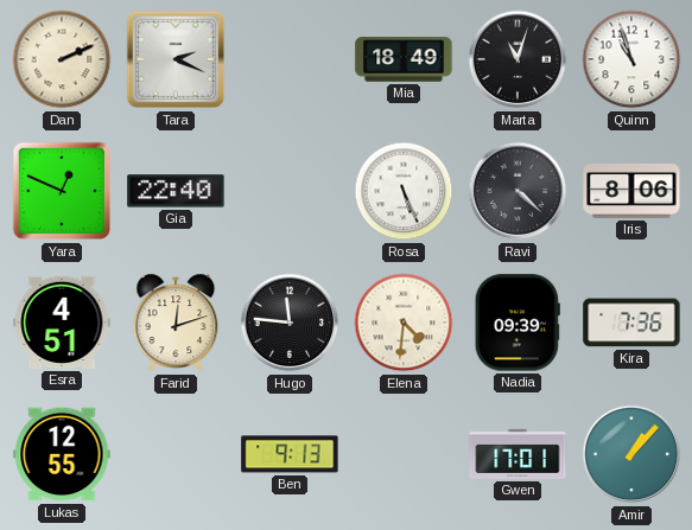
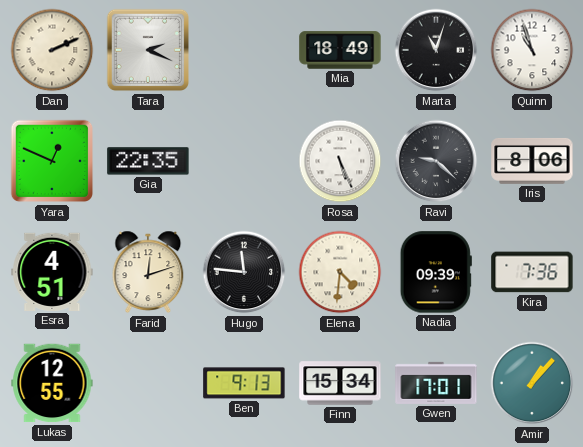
Gia: 22:40 -> 22:35 (148, 161)
Ravi: 4:22 -> 9:22 (436, 161)
Finn: none -> 15:34 (340, 383)
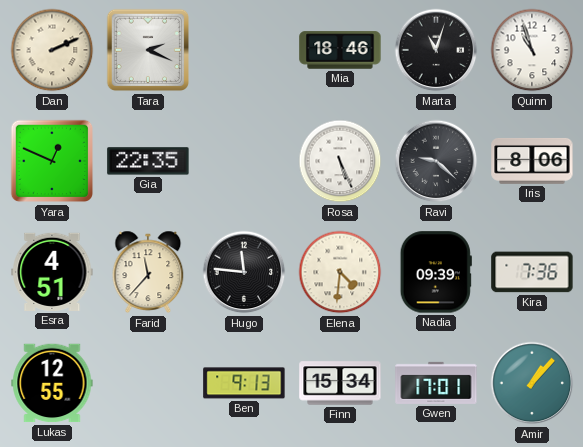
Mia: 18:49 -> 18:46 (340, 50)
Farid: 12:12 -> 11:37 (148, 272)
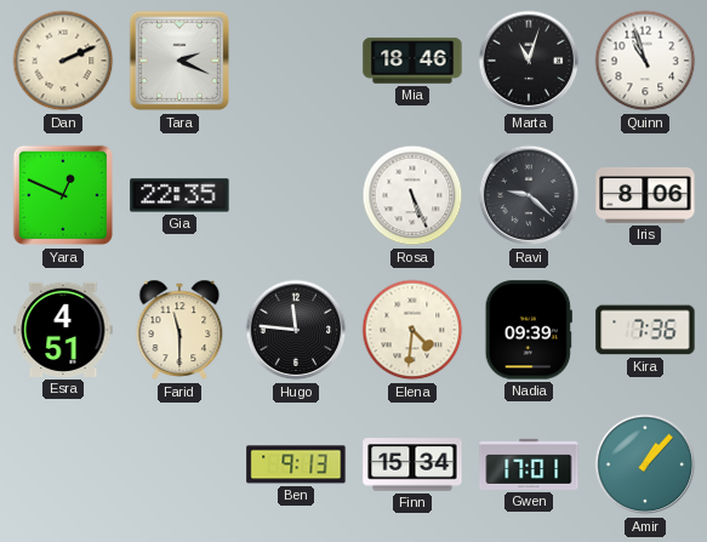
Farid: 11:37 -> 11:30 (179, 330)
Lukas: 12:55 -> none (52, 383)
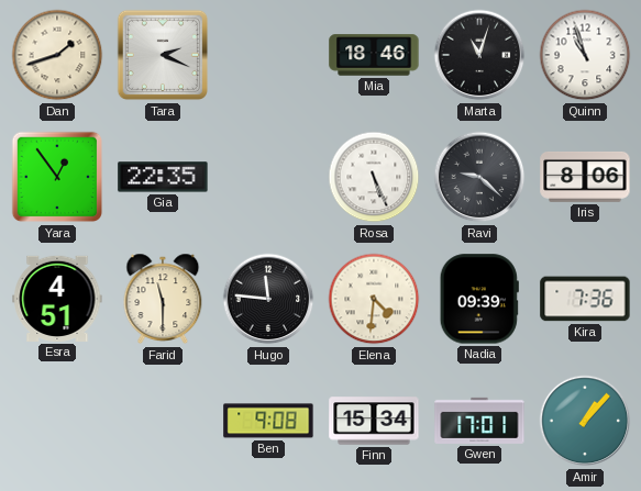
Dan: 2:11 -> 1:42 (57, 55)
Yara: 12:49 -> 12:54 (57, 177)
Ben: 9:13 -> 9:08 (268, 421)
